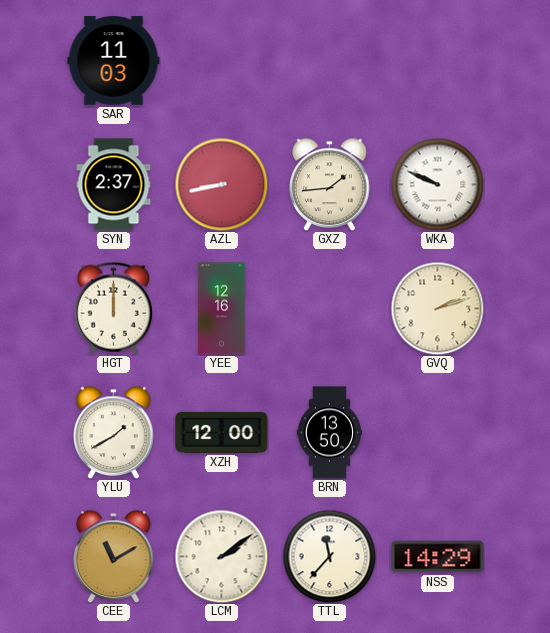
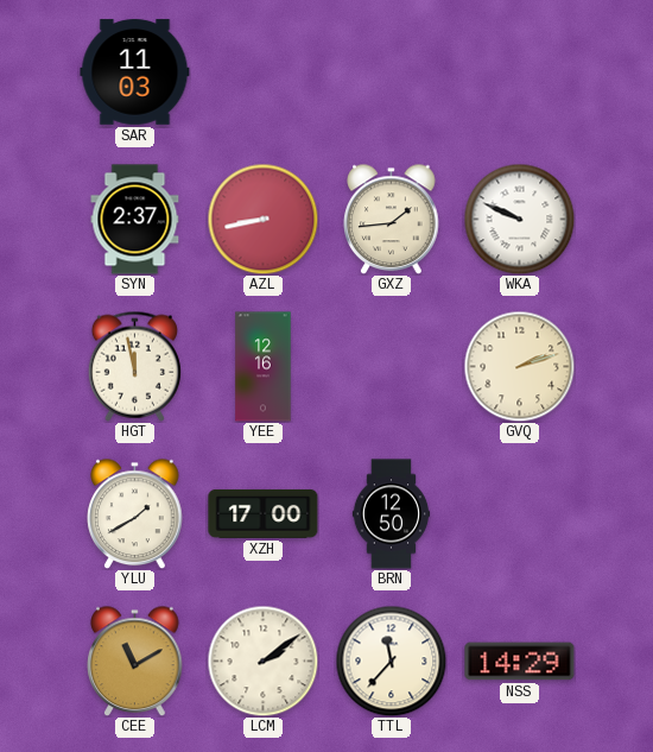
HGT: 12:00 -> 11:58 (134, 366)
XZH: 12:00 -> 17:00 (264, 513)
BRN: 13:50 -> 12:50 (392, 514)
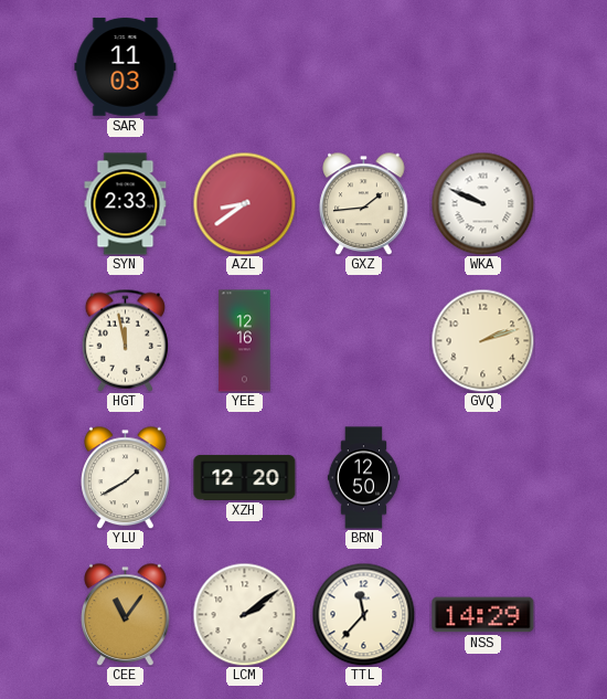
SYN: 2:37 -> 2:33 (126, 204)
AZL: 8:43 -> 8:39 (244, 203)
XZH: 17:00 -> 12:20 (245, 477)
CEE: 11:10 -> 11:06 (126, 614)
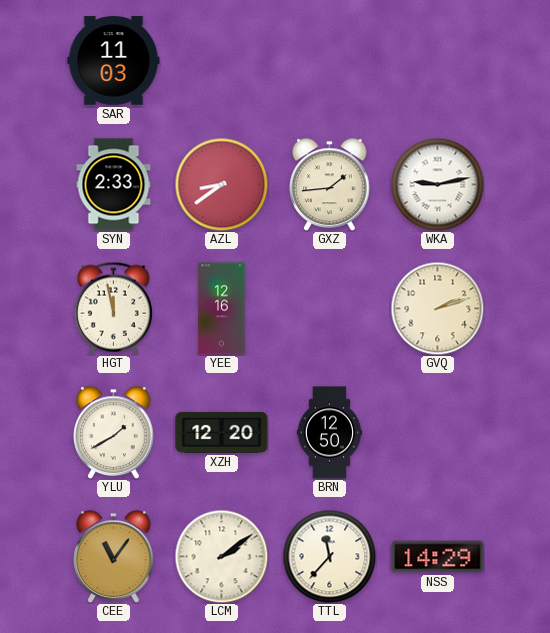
WKA: 9:49 -> 9:13 (437, 184)
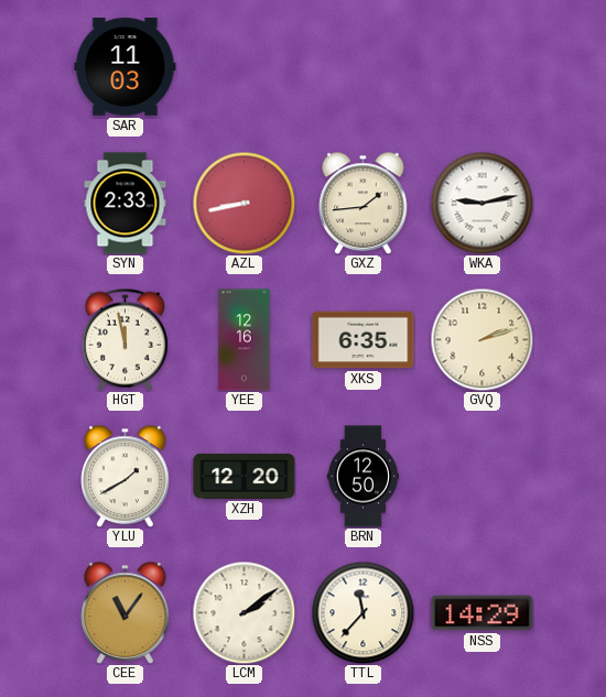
AZL: 8:39 -> 8:43 (244, 203)
XKS: none -> 6:35 (364, 340)
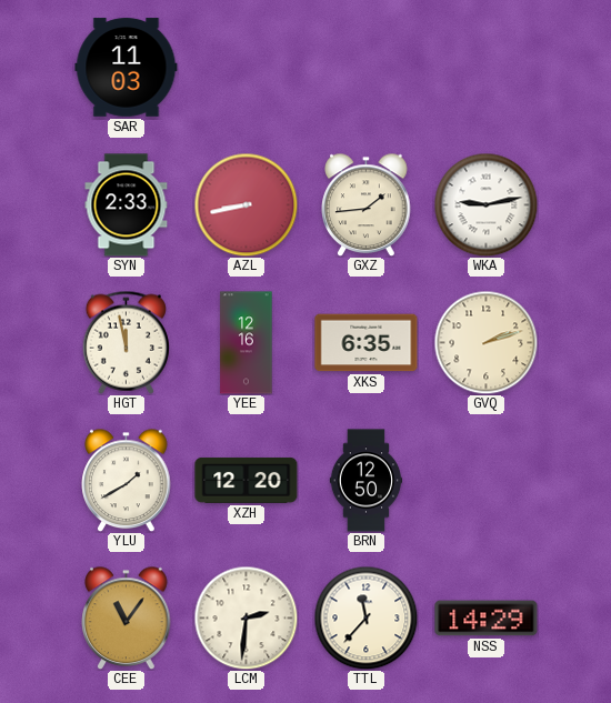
LCM: 2:09 -> 2:31 (246, 617)
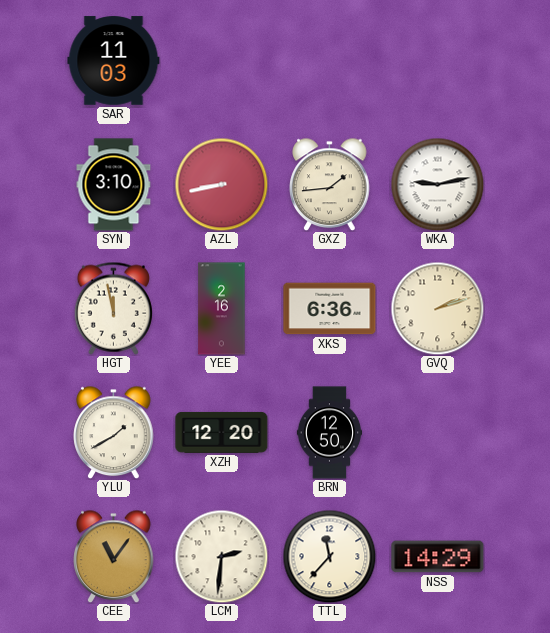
SYN: 2:33 -> 3:10 (114, 185)
YEE: 12:16 -> 2:16 (222, 309)
XKS: 6:35 -> 6:36 (330, 309)
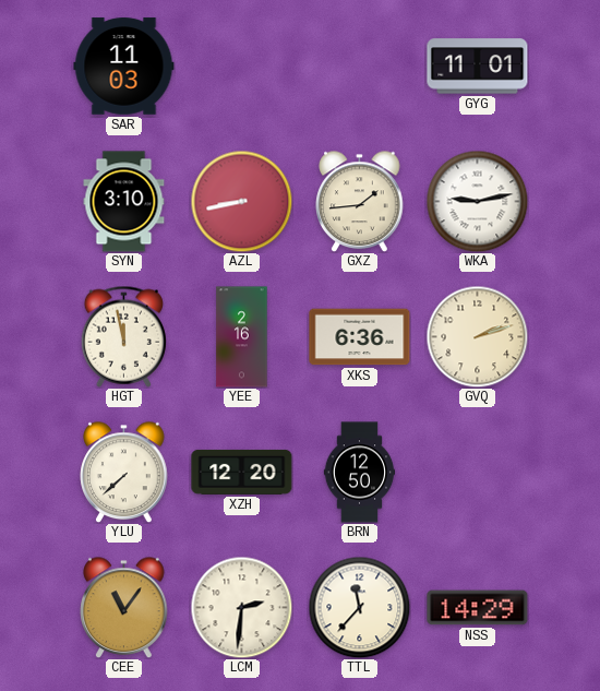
GYG: none -> 11:01 (478, 67)
YLU: 1:40 -> 7:38 (124, 472)
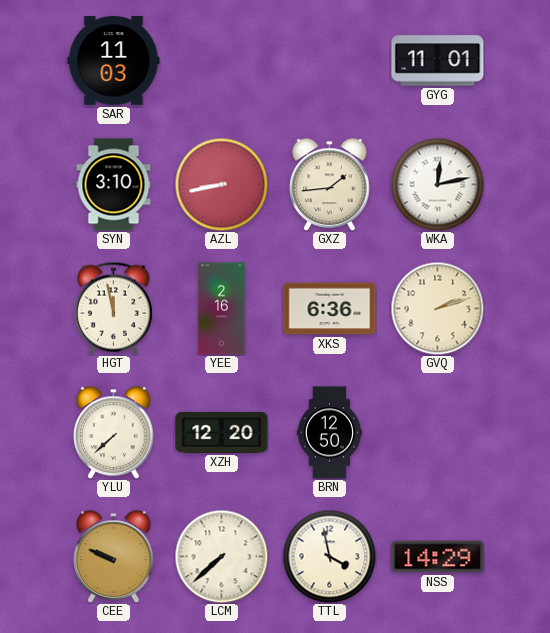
WKA: 9:13 -> 12:13 (437, 184)
CEE: 11:06 -> 9:49 (114, 556)
LCM: 2:31 -> 7:38 (221, 556)
TTL: 11:37 -> 3:58 (329, 556)
